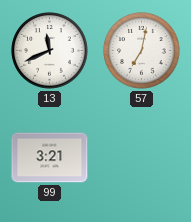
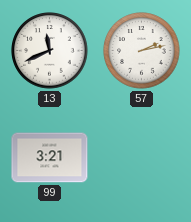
57: 7:02 -> 2:13 (142, 51)
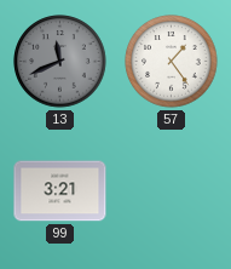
13 dial: white -> grey (60, 62)
57: 2:13 -> 1:24 (172, 62)
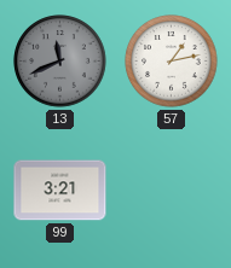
57: 1:24 -> 1:13 (172, 62)
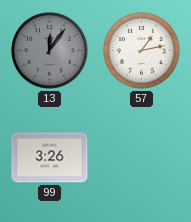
13: 11:41 -> 12:06 (50, 51)
99: 3:21 -> 3:26 (50, 158)
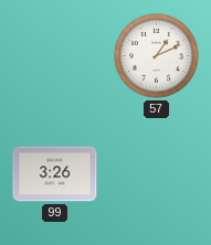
13: 12:06 -> none (50, 51)
57: 1:13 -> 1:11 (157, 56)
